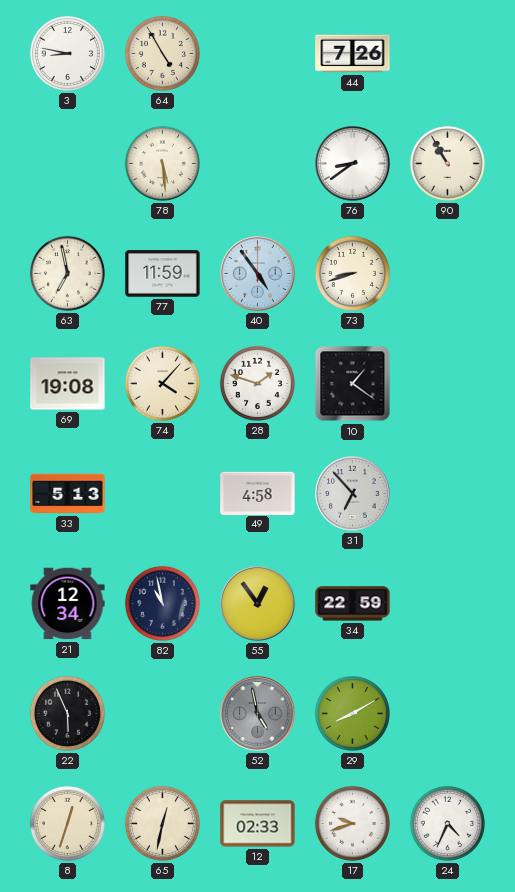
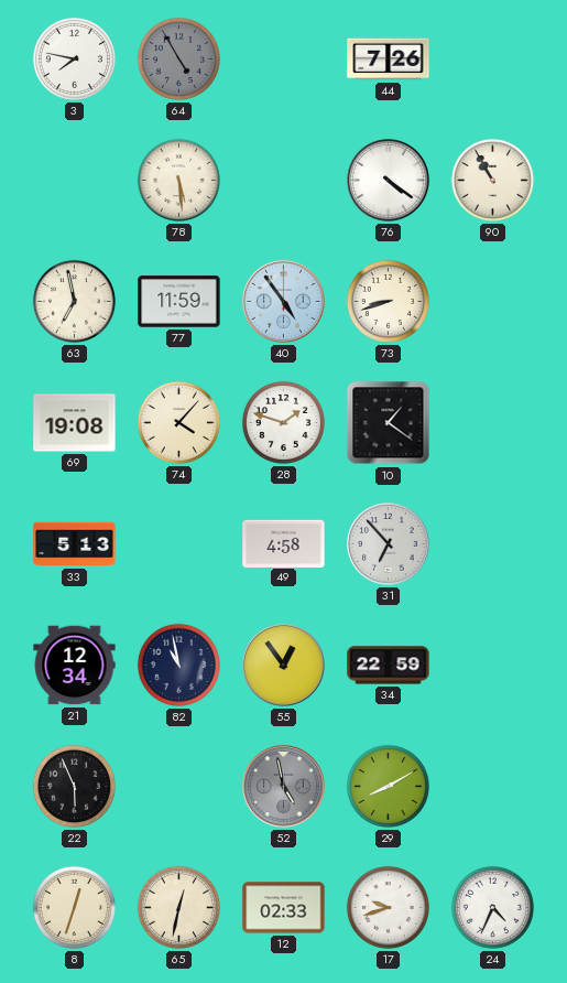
3: 8:47 -> 7:47 (74, 58)
64 dial: cream -> grey (178, 58)
76: 8:39 -> 4:21 (389, 181)
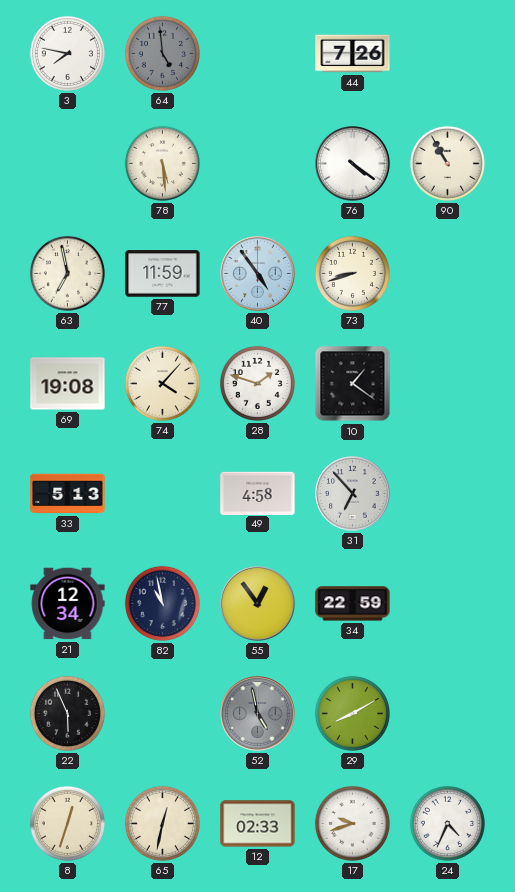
64: 4:55 -> 4:59 (162, 53)
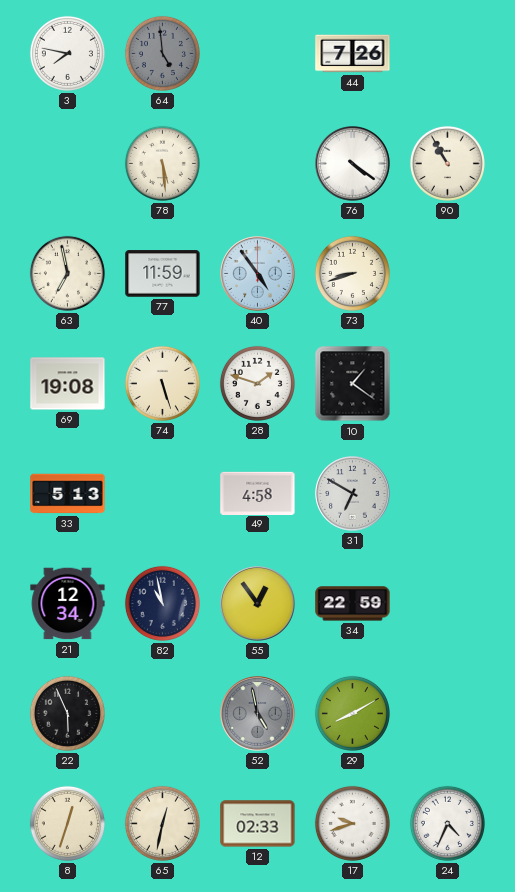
74: 4:07 -> 5:27 (162, 383)
31: 6:53 -> 6:50 (353, 494)
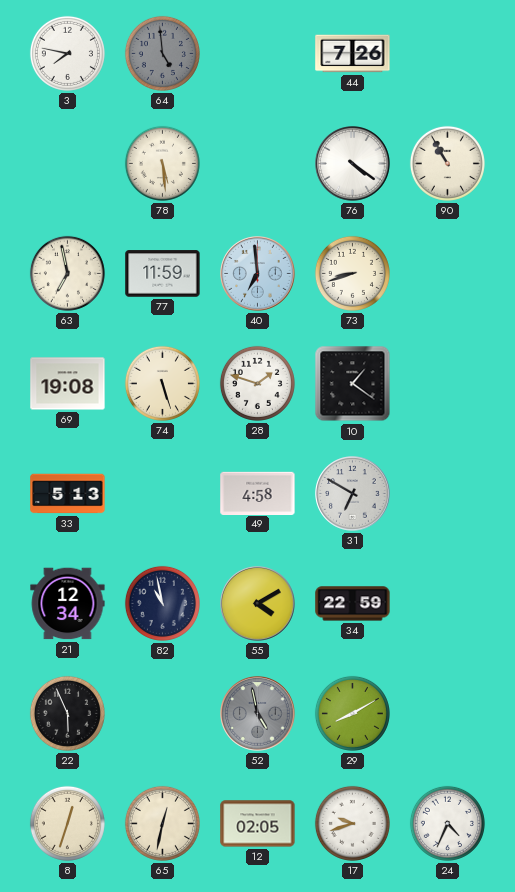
40: 4:54 -> 6:59 (258, 274)
55: 12:54 -> 4:10 (258, 604)
12: 02:33 -> 02:05 (258, 824)
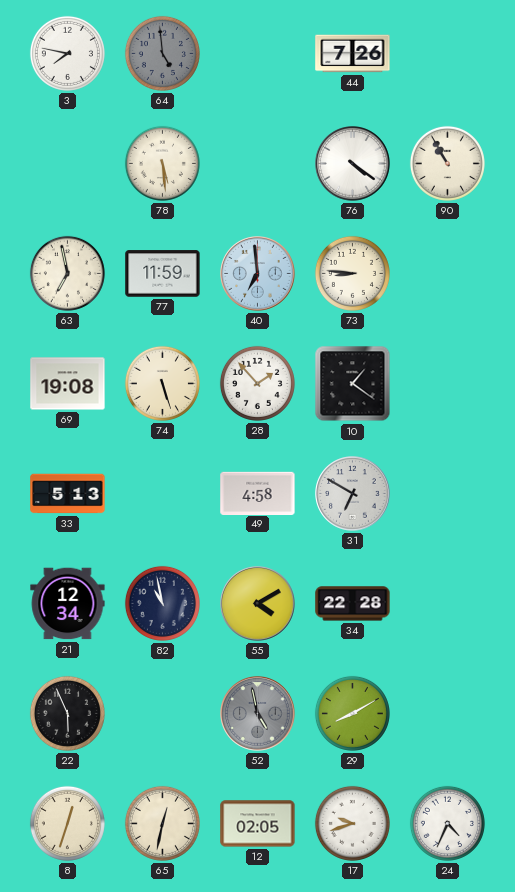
73: 8:42 -> 8:46 (352, 273)
28: 1:48 -> 1:53 (257, 383)
34: 22:59 -> 22:28 (353, 604)
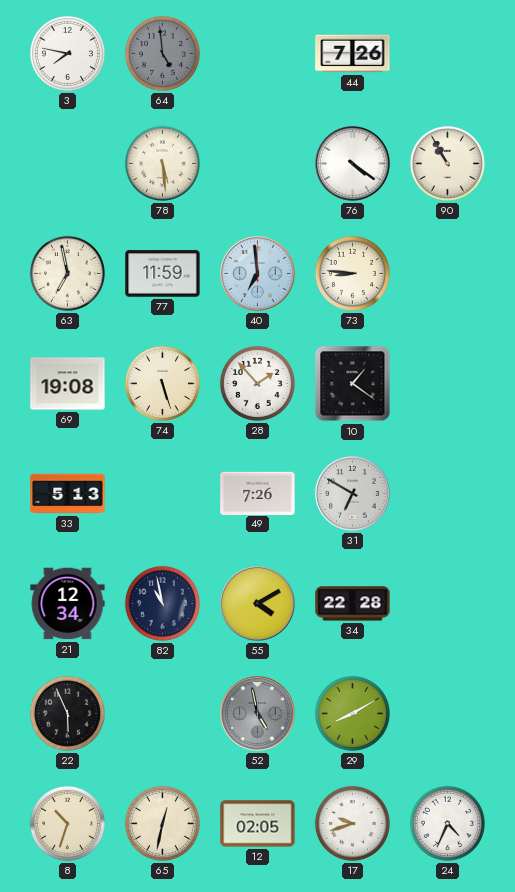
49: 4:58 -> 7:26 (258, 493)
8: 12:33 -> 10:33 (67, 823)
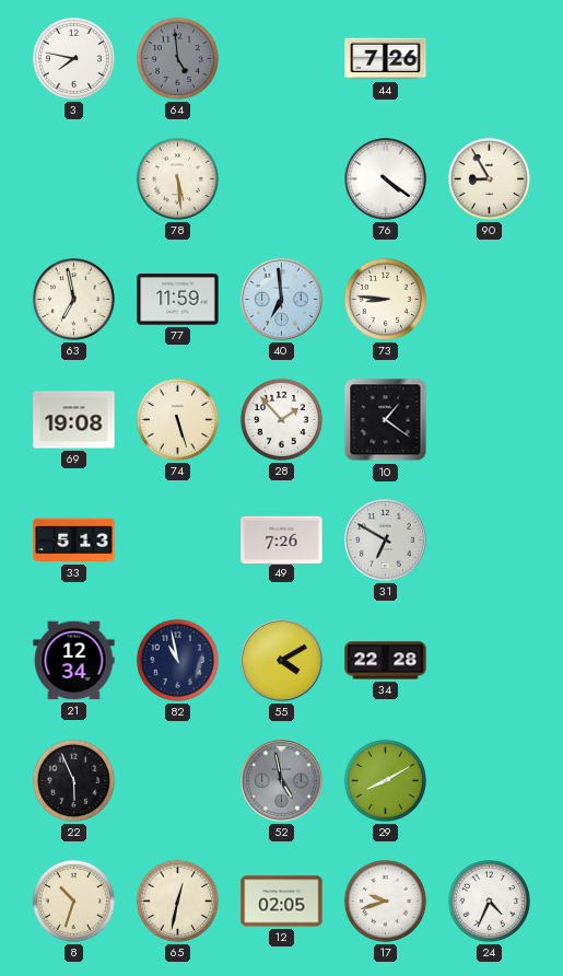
90: 10:55 -> 8:55 (489, 178)
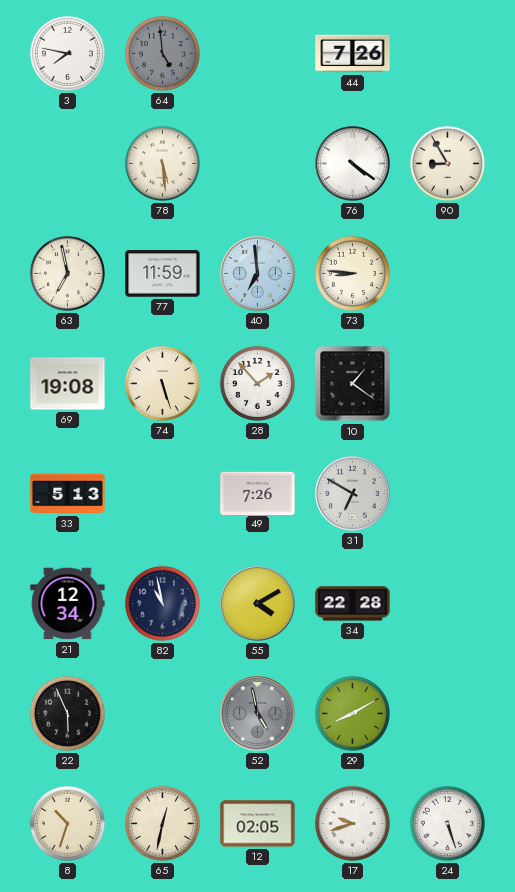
24: 4:34 -> 5:27 (447, 823)
